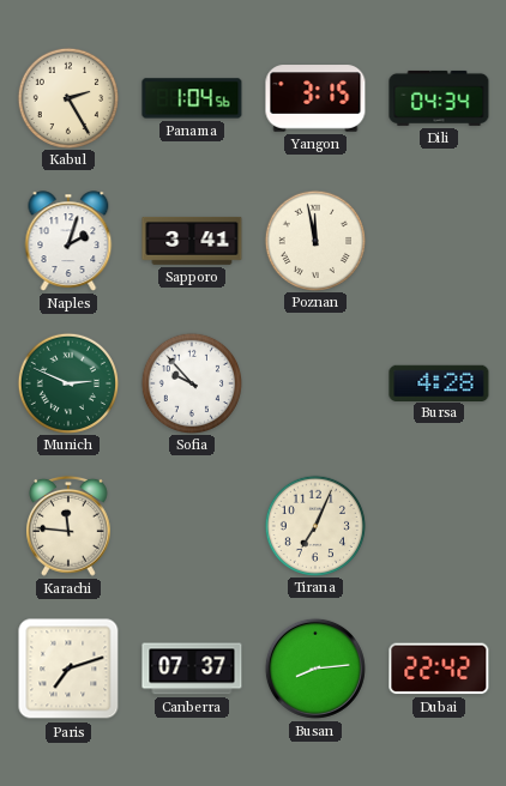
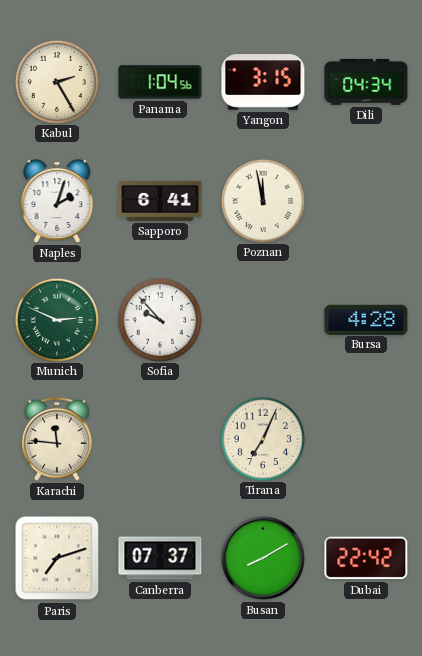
Sapporo: 3:41 -> 6:41 (160, 201)
Busan: 8:14 -> 8:10 (263, 558)
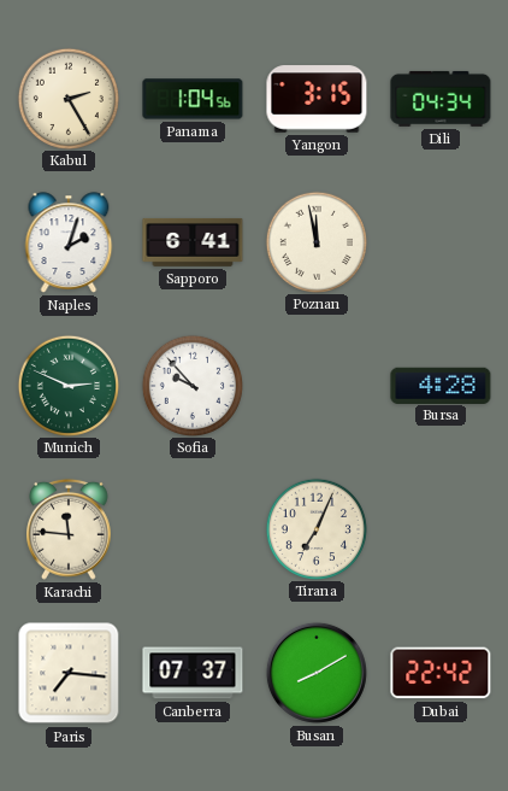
Paris: 7:12 -> 7:16 (69, 673)
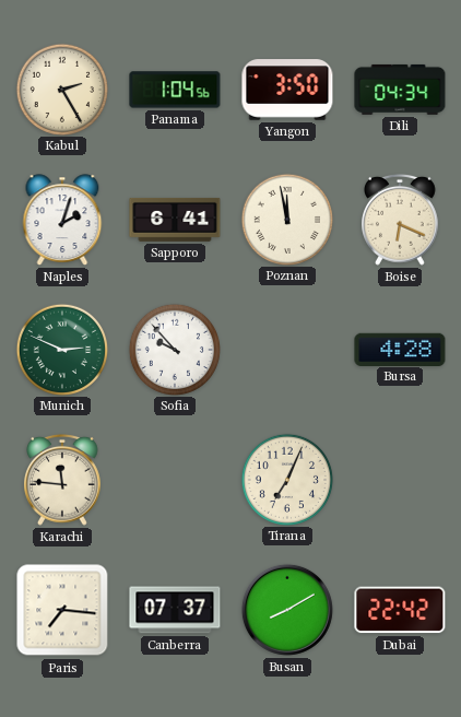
Yangon: 3:15 -> 3:50 (287, 90)
Boise: none -> 6:19 (401, 220)
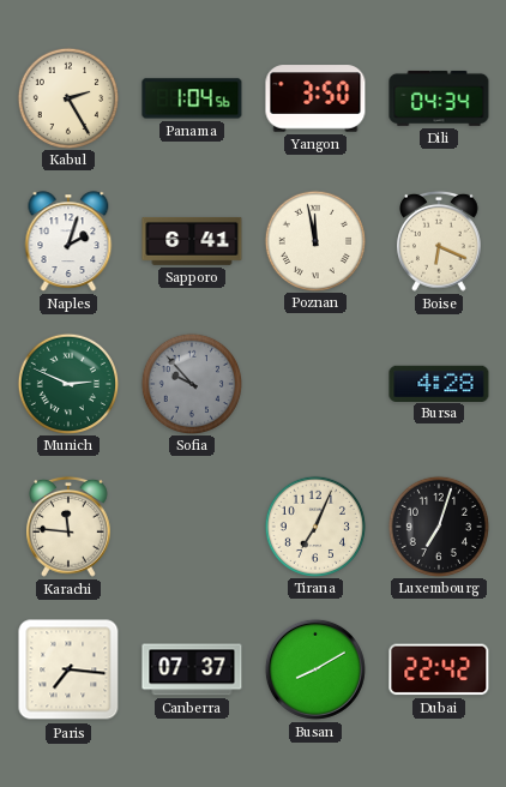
Sofia dial: white -> grey (191, 383)
Luxembourg: none -> 7:03 (438, 525)
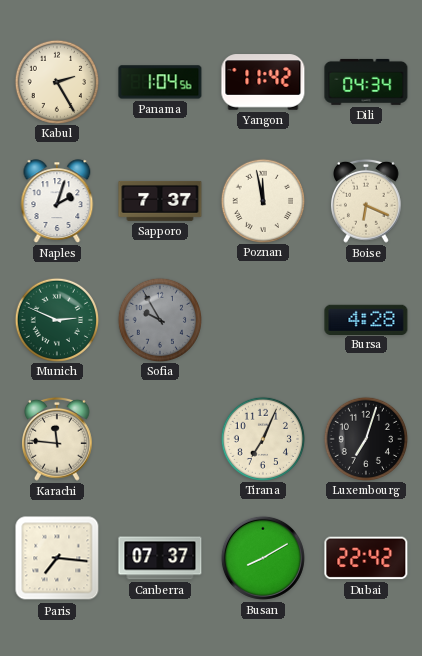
Yangon: 3:50 -> 11:42 (263, 82)
Sapporo: 6:41 -> 7:37 (160, 201)
Sofia: 9:53 -> 9:55 (159, 319)
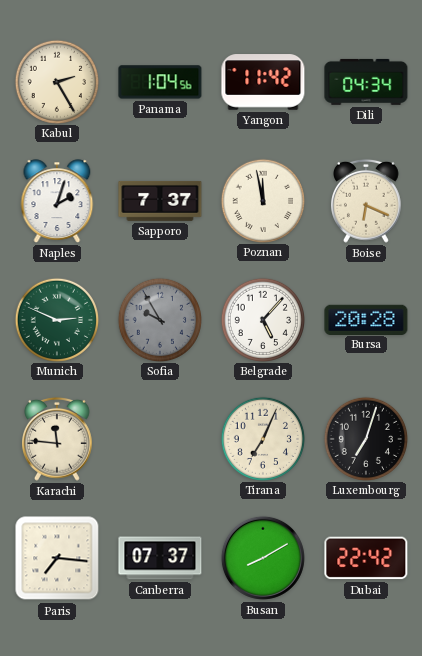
Belgrade: none -> 5:07 (262, 319)
Bursa: 4:28 -> 20:28 (366, 319)
